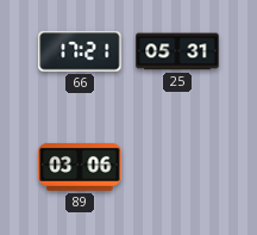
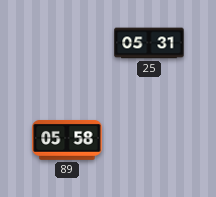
66: 17:21 -> none (80, 51)
89: 03:06 -> 05:58 (67, 140)
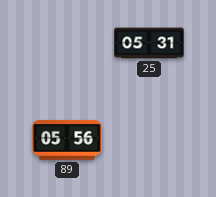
89: 05:58 -> 05:56 (67, 140)
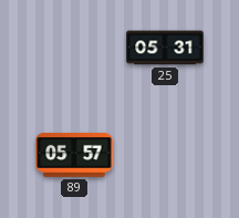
89: 05:56 -> 05:57 (74, 155)
